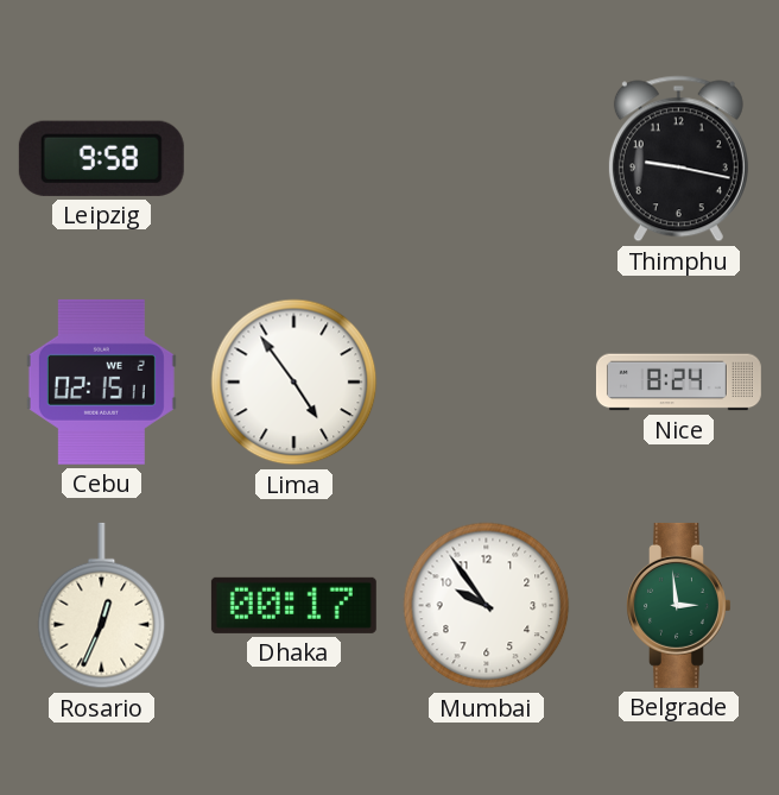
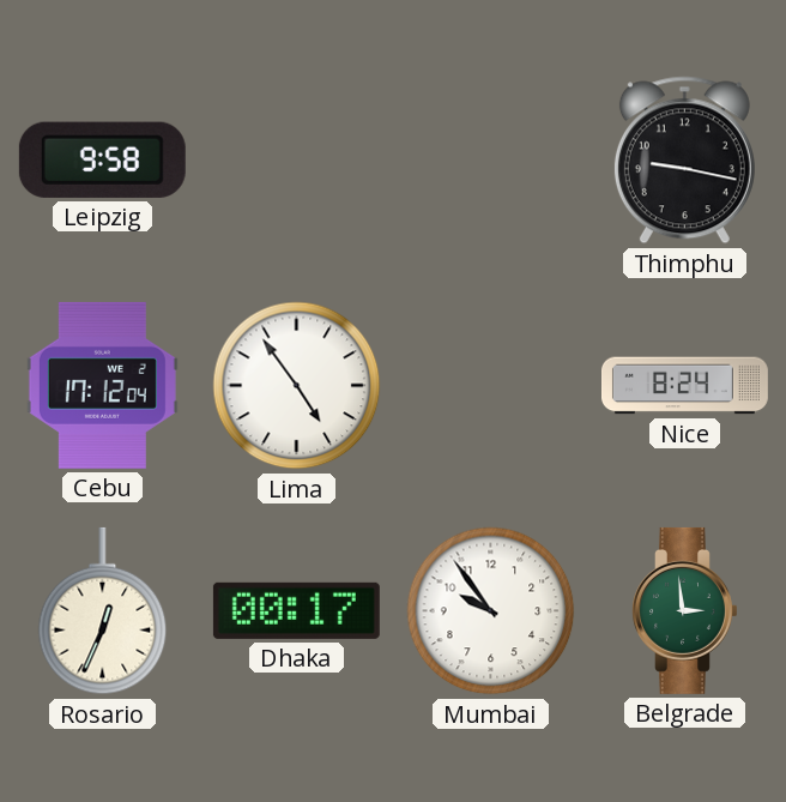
Cebu: 02:15 -> 17:12 (102, 385)
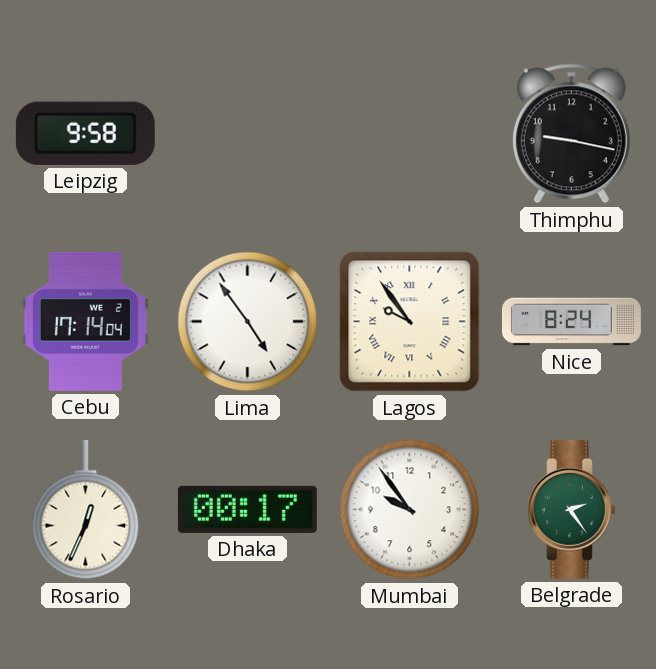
Cebu: 17:12 -> 17:14 (85, 321)
Lagos: none -> 9:54 (410, 322)
Belgrade: 2:59 -> 2:24 (572, 509)
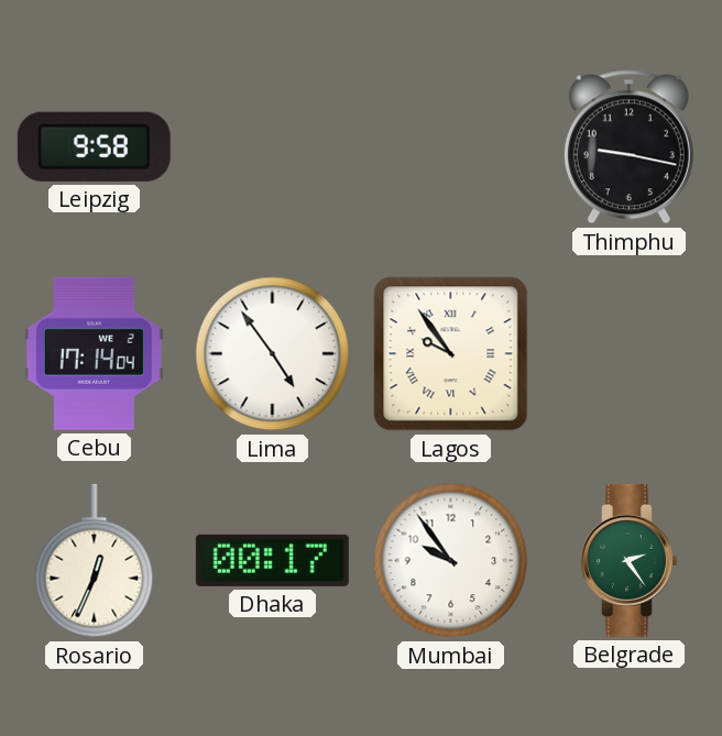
Nice: 8:24 -> none (571, 322)
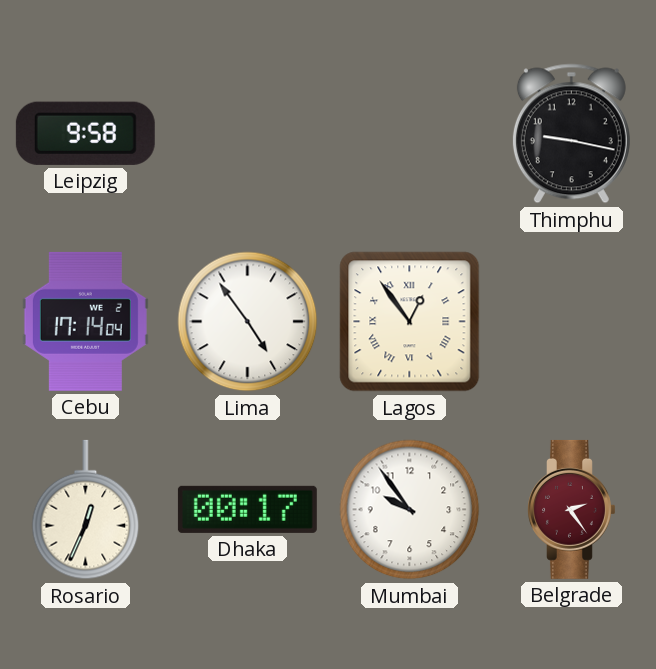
Lagos: 9:54 -> 12:54 (410, 322)
Belgrade dial: green -> burgundy (572, 509)
